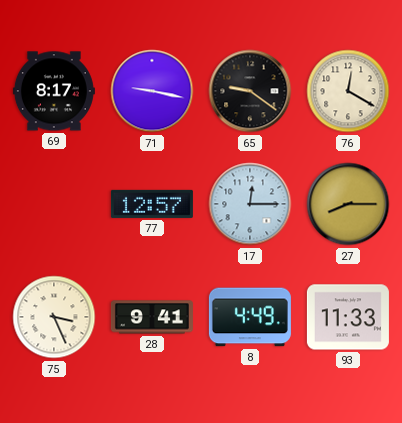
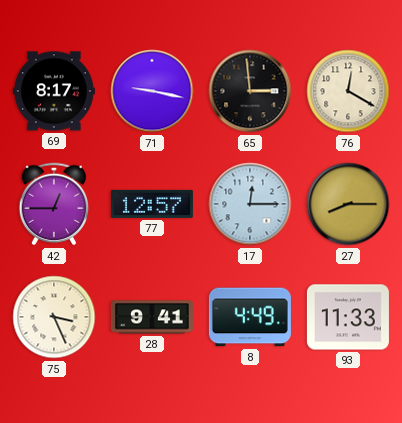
65: 9:21 -> 2:59 (250, 91)
42: none -> 12:45 (54, 204)
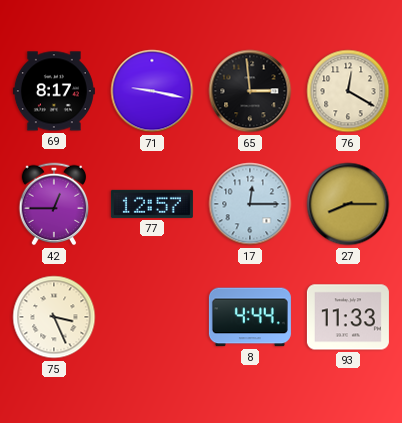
28: 9:41 -> none (152, 317)
8: 4:49 -> 4:44 (250, 317)
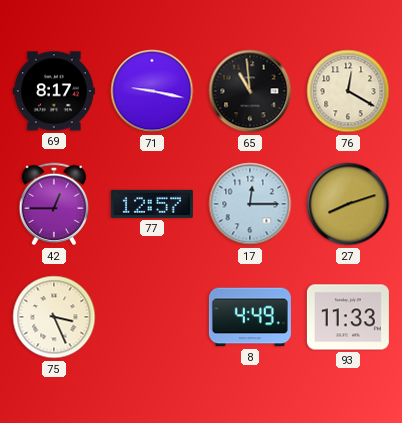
65: 2:59 -> 10:59 (250, 91)
27: 8:15 -> 8:12 (348, 204)
8: 4:44 -> 4:49 (250, 317)
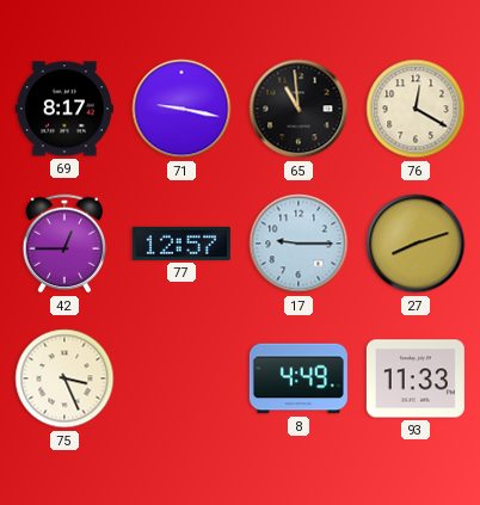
17: 12:15 -> 9:15 (299, 244)
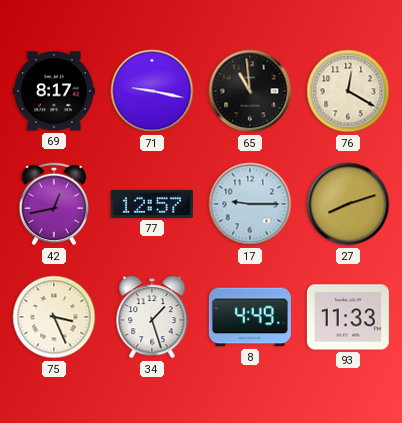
42: 12:45 -> 12:43 (54, 204)
34: none -> 1:27 (152, 317)
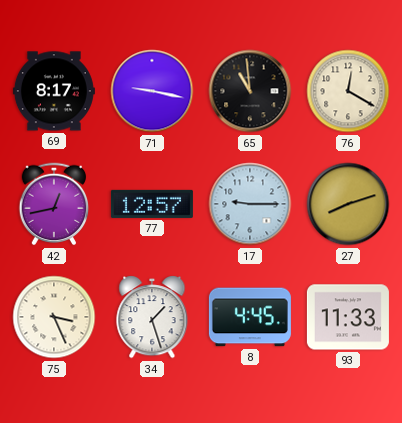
8: 4:49 -> 4:45 (250, 317)
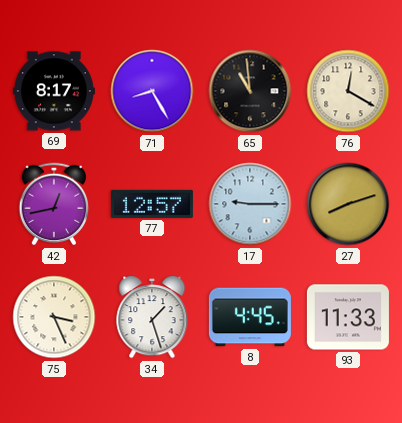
71: 9:17 -> 8:25 (152, 91)
